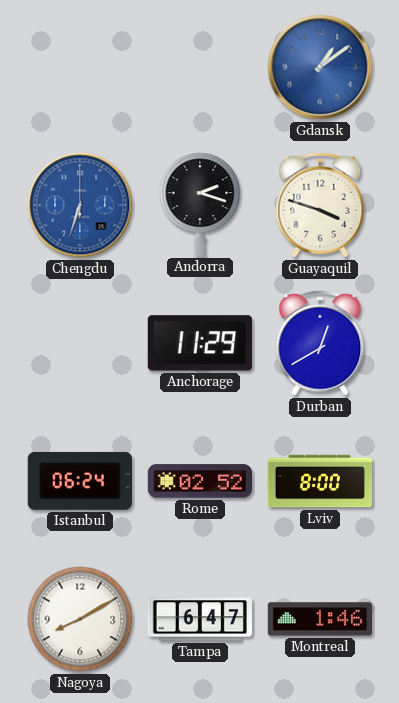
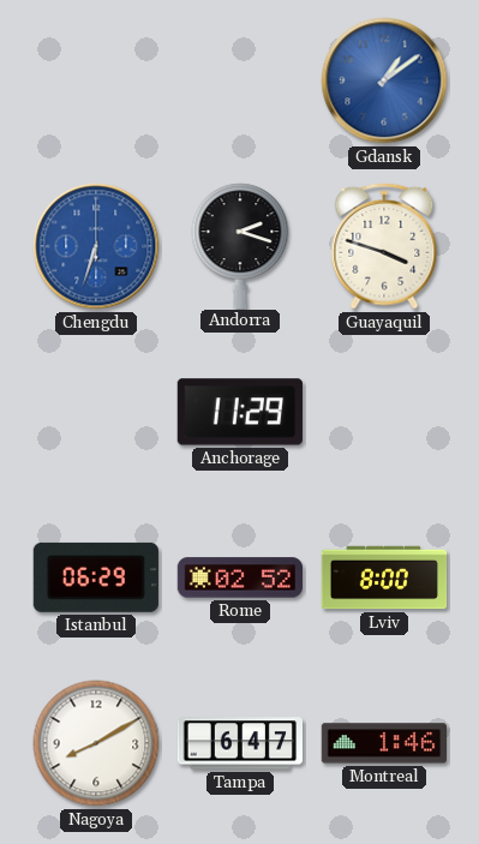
Durban: 12:40 -> none (320, 343)
Istanbul: 06:24 -> 06:29 (96, 577)
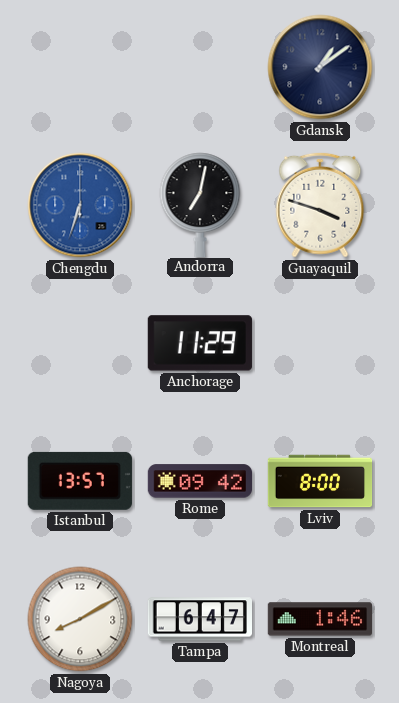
Gdansk dial: blue -> navy (320, 67)
Andorra: 2:18 -> 7:02 (200, 204)
Istanbul: 06:29 -> 13:57 (80, 481)
Rome: 02:52 -> 09:42 (199, 481)
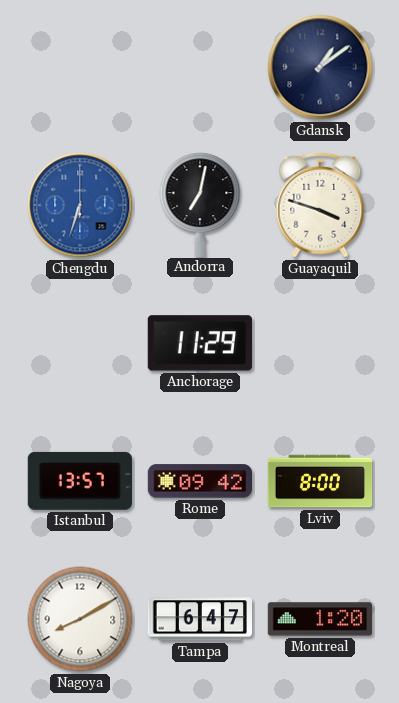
Montreal: 1:46 -> 1:20 (319, 619)
